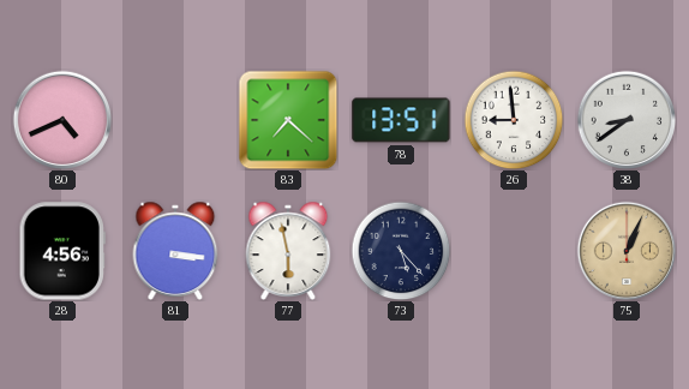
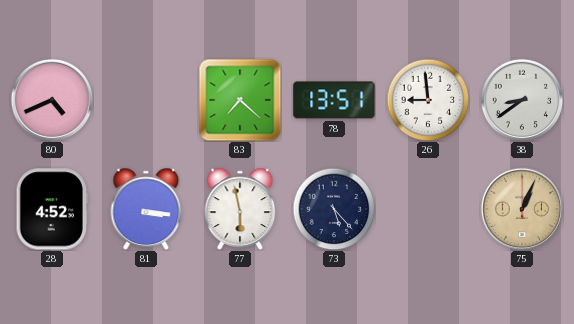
28: 4:56 -> 4:52 (52, 209)
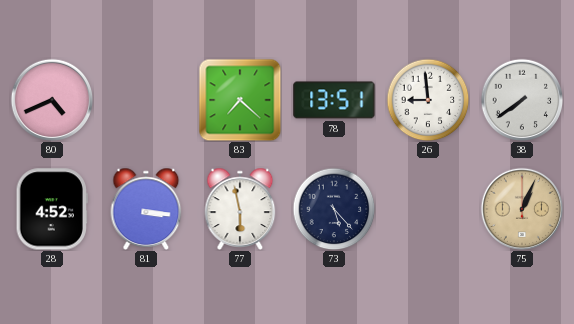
38: 8:39 -> 7:39 (522, 100)
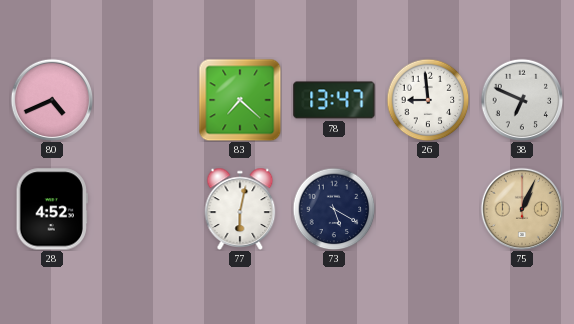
78: 13:51 -> 13:47 (334, 100)
38: 7:39 -> 6:49 (522, 100)
81: 3:16 -> none (146, 209)
77: 5:58 -> 6:02 (240, 209)
73: 5:23 -> 5:20 (334, 209)
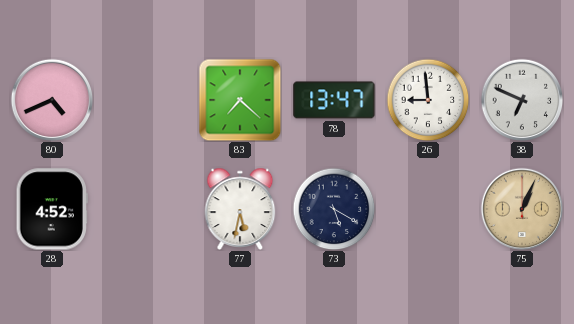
77: 6:02 -> 5:32 (240, 209)
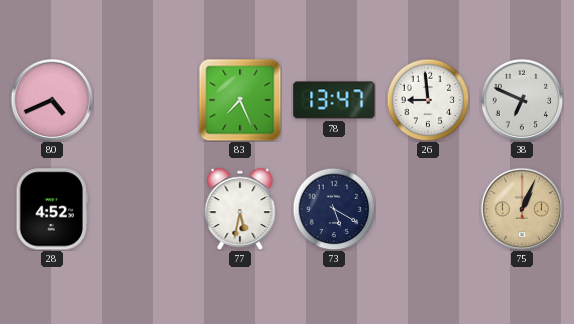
83: 7:22 -> 7:26 (240, 100)
